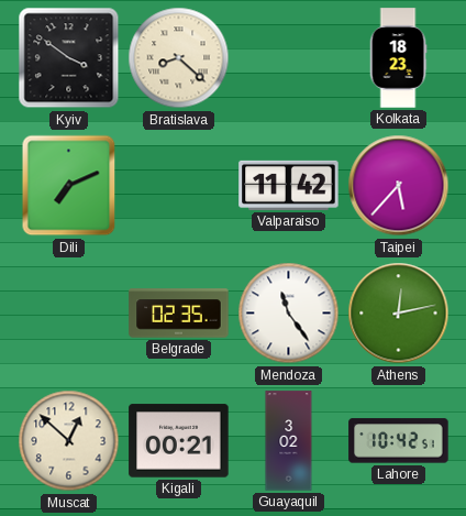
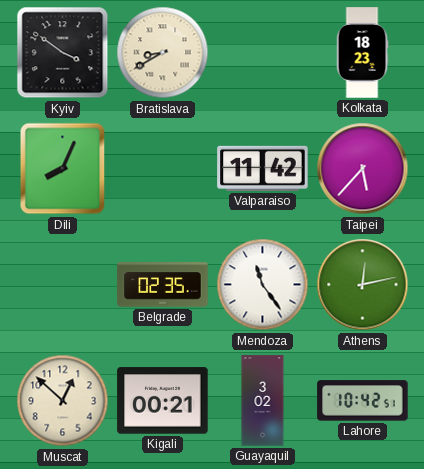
Bratislava: 8:22 -> 8:40 (163, 53)
Dili: 7:11 -> 8:04 (63, 169)
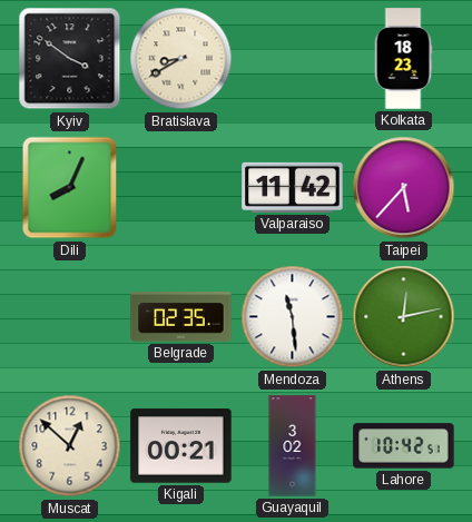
Mendoza: 11:24 -> 11:29 (293, 317)
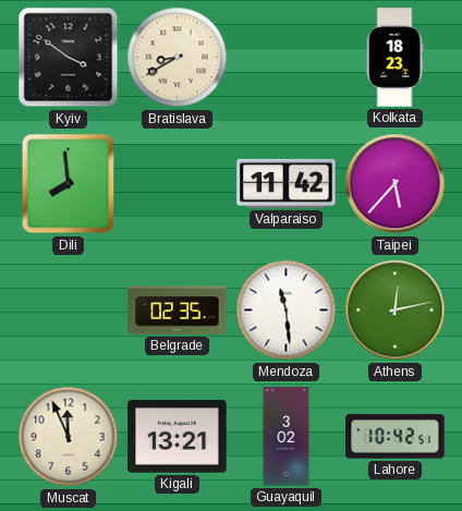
Dili: 8:04 -> 7:59 (69, 184)
Muscat: 12:52 -> 11:56 (69, 437)
Kigali: 00:21 -> 13:21 (178, 437)
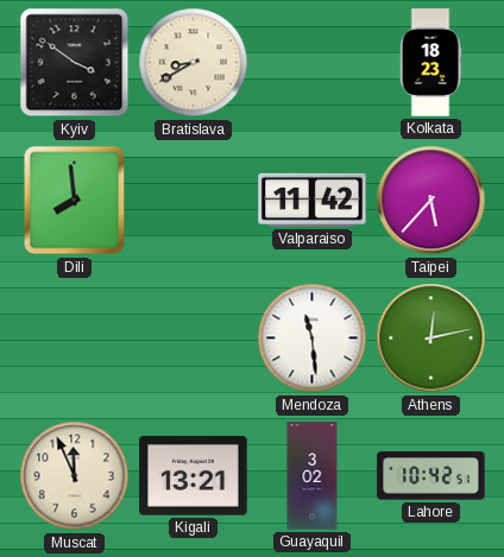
Belgrade: 02:35 -> none (178, 311)
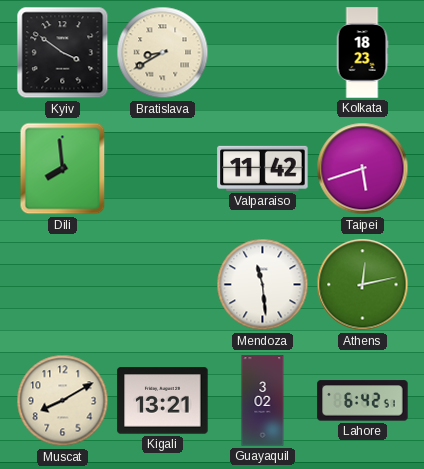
Taipei: 5:37 -> 5:42 (363, 169)
Muscat: 11:56 -> 8:10 (63, 401)
Lahore: 10:42 -> 6:42 (363, 401)
